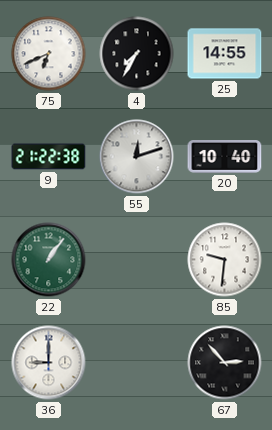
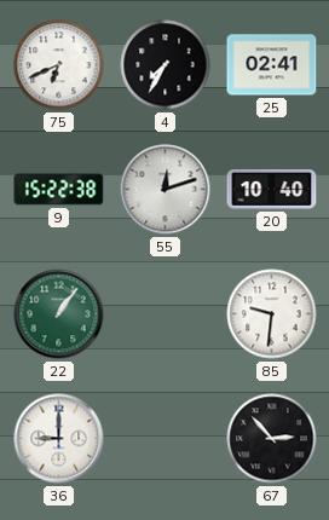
25: 14:55 -> 02:41 (272, 65)
9: 21:22 -> 15:22 (59, 190)
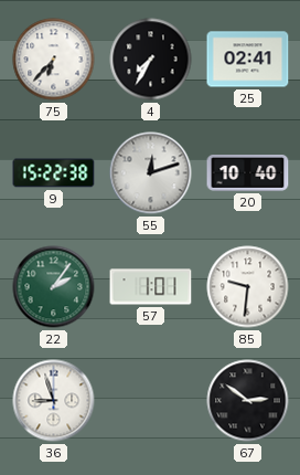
75: 6:41 -> 6:37 (54, 60)
22: 1:06 -> 2:06 (54, 287)
57: none -> 1:01 (151, 287)
36: 9:00 -> 8:57 (54, 401)
67: 2:53 -> 2:51 (248, 401)
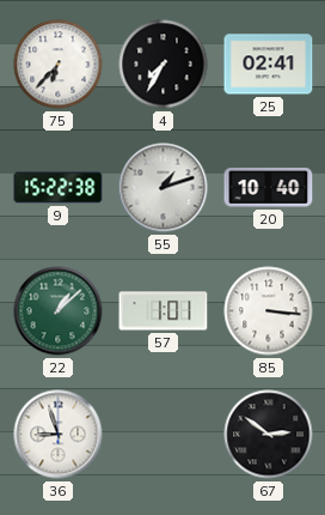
55: 12:12 -> 1:12 (164, 188)
22: 2:06 -> 1:08 (59, 311)
85: 9:31 -> 3:16 (269, 311)
